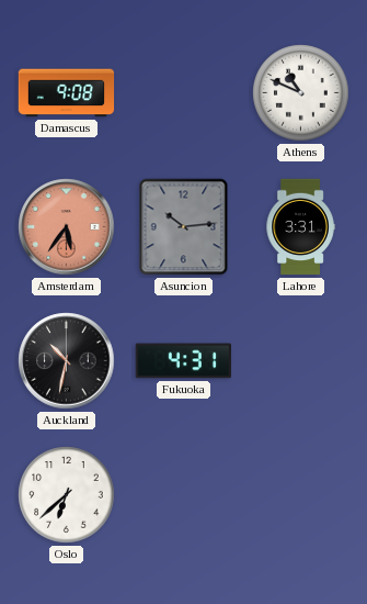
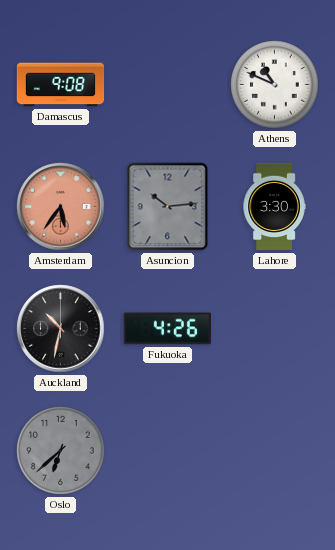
Lahore: 3:31 -> 3:30 (274, 207)
Fukuoka: 4:31 -> 4:26 (167, 329)
Oslo dial: white -> grey (61, 451)
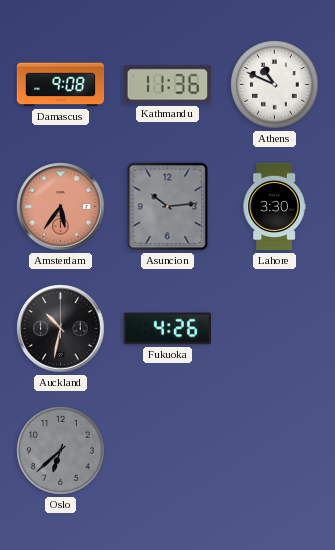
Kathmandu: none -> 11:36 (167, 85)
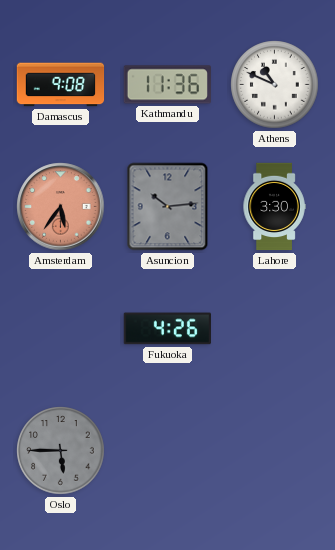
Auckland: 10:32 -> none (61, 329)
Oslo: 6:38 -> 5:45 (61, 451)
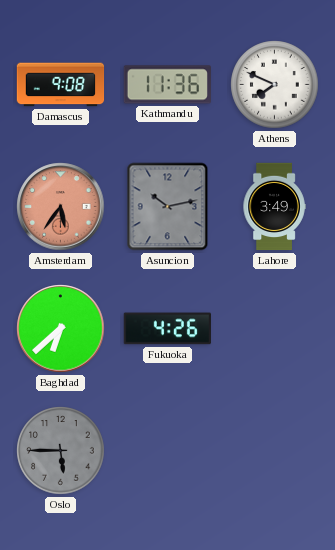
Athens: 10:49 -> 7:49 (275, 85)
Asuncion: 10:14 -> 10:13 (168, 207)
Lahore: 3:30 -> 3:49 (274, 207)
Baghdad: none -> 6:38 (61, 329)
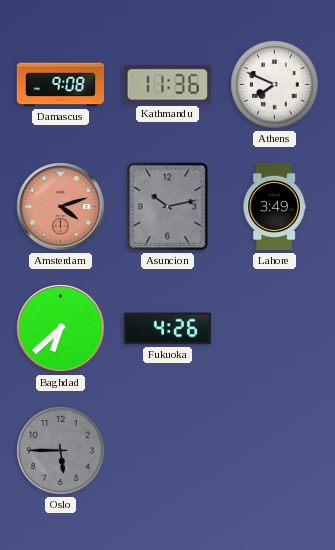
Amsterdam: 5:36 -> 4:12 (61, 207)
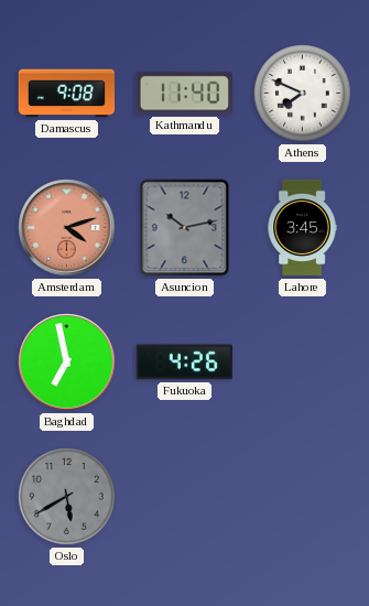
Kathmandu: 11:36 -> 11:40 (184, 94)
Lahore: 3:49 -> 3:45 (302, 228)
Baghdad: 6:38 -> 6:58 (67, 362)
Oslo: 5:45 -> 5:40 (67, 497)
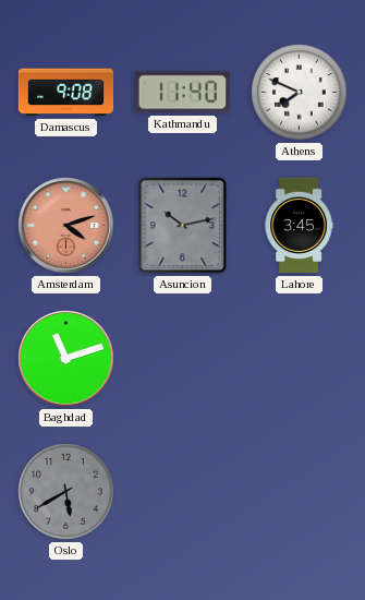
Baghdad: 6:58 -> 11:12 (66, 359)
Fukuoka: 4:26 -> none (184, 362)
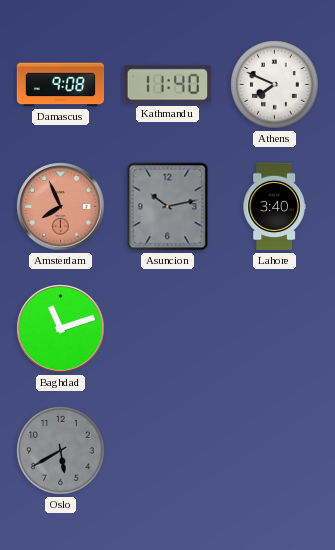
Amsterdam: 4:12 -> 7:56 (61, 207)
Lahore: 3:45 -> 3:40 (274, 207)
